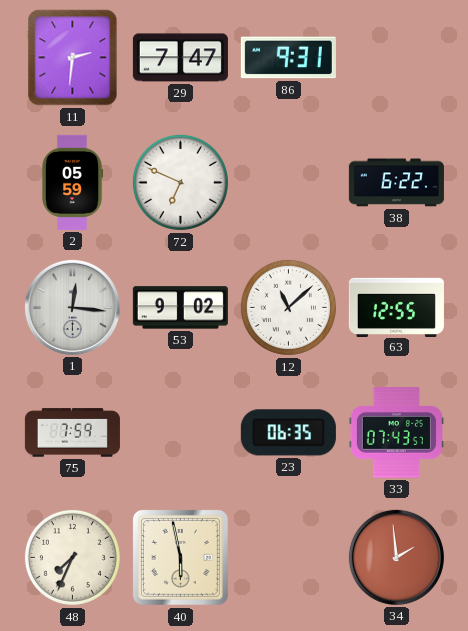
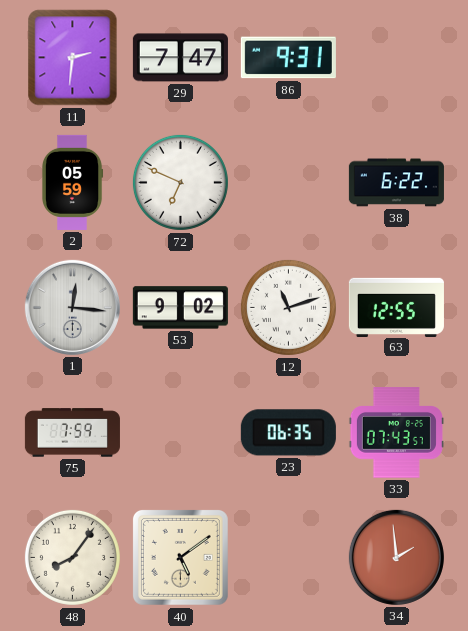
12: 11:08 -> 11:12 (288, 307)
48: 7:34 -> 8:06 (72, 557)
40: 5:58 -> 5:09 (180, 557)
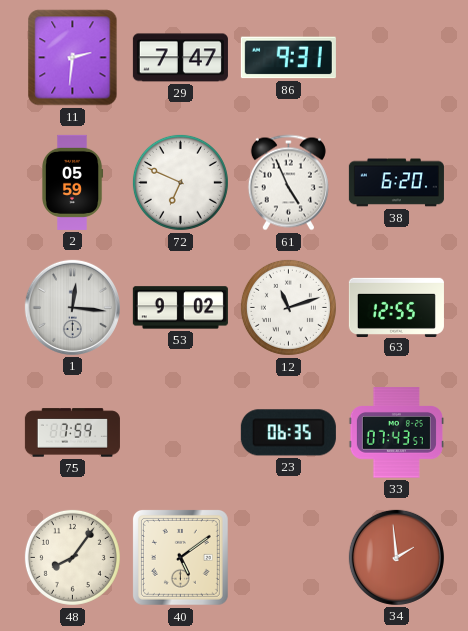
61: none -> 4:56 (288, 183)
38: 6:22 -> 6:20 (396, 183)
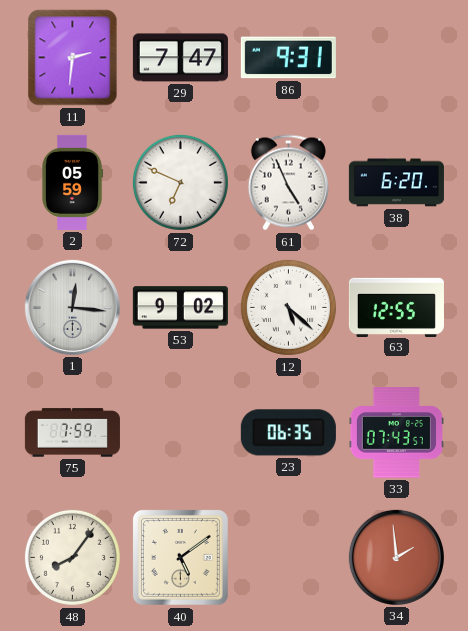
12: 11:12 -> 5:22 (288, 307)
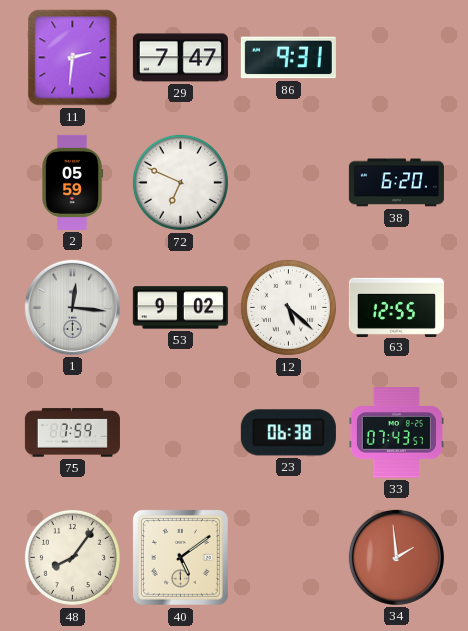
61: 4:56 -> none (288, 183)
23: 06:35 -> 06:38 (288, 433)
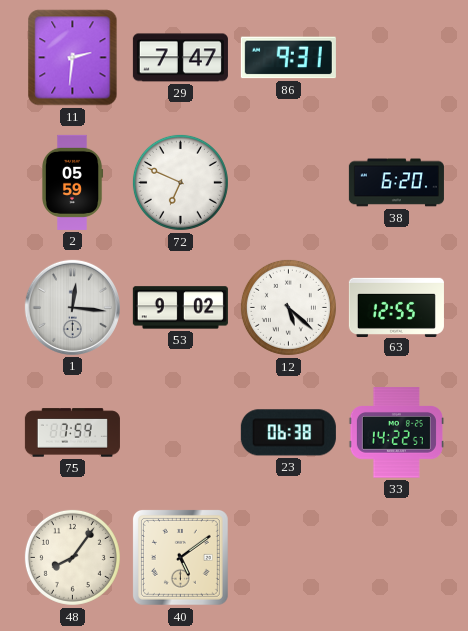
33: 07:43 -> 14:22 (396, 433)
34: 1:59 -> none (396, 557)
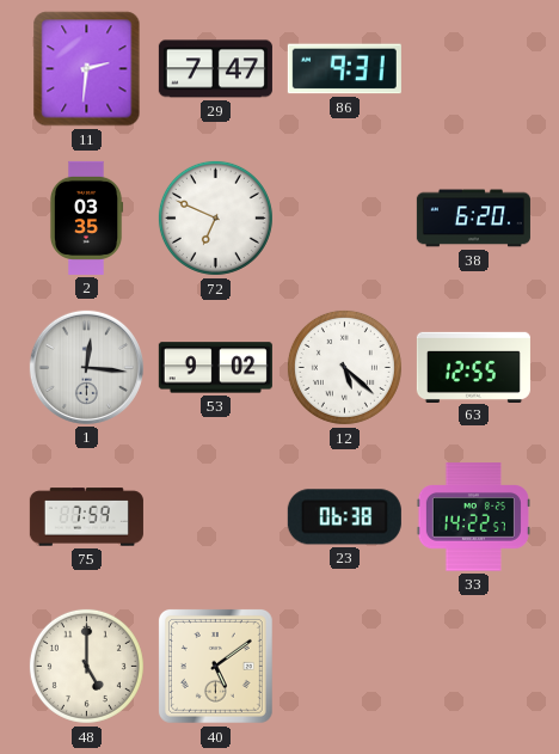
2: 05:59 -> 03:35 (86, 217)
48: 8:06 -> 5:00 (86, 666)
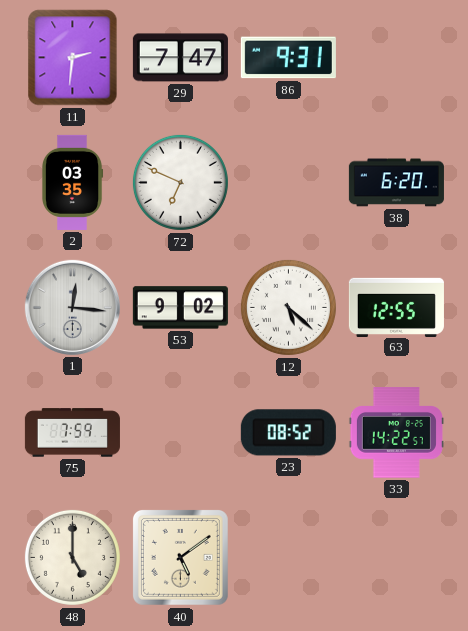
23: 06:38 -> 08:52 (288, 433)
